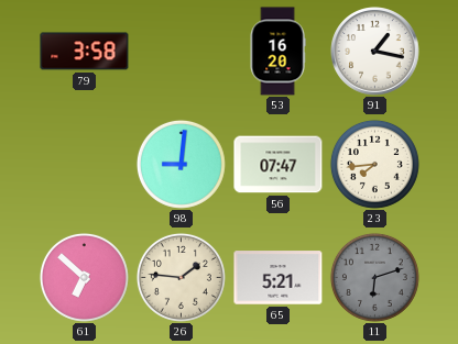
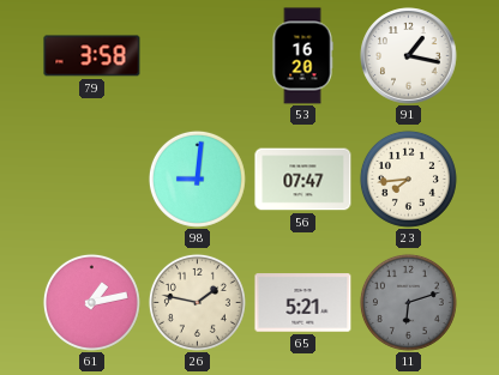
61: 6:52 -> 1:13 (91, 302)
26: 1:46 -> 1:47 (197, 302)
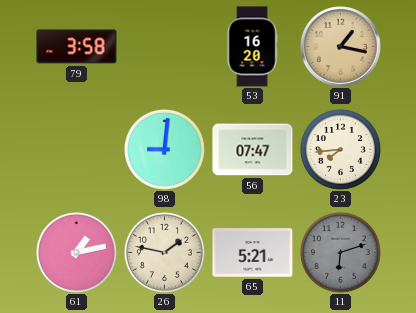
91 dial: white -> champagne (341, 47)
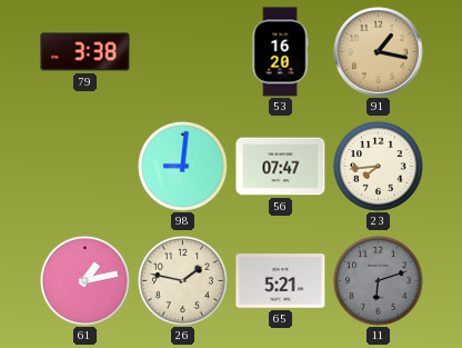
79: 3:58 -> 3:38 (86, 52)
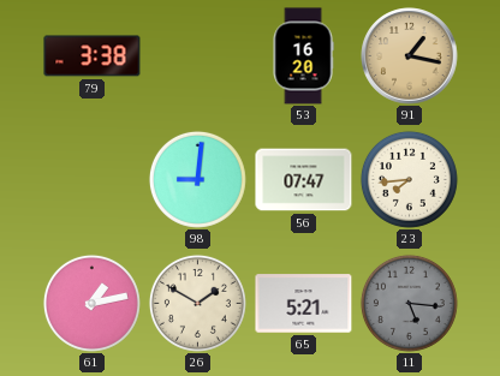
26: 1:47 -> 1:50 (197, 303)
11: 6:12 -> 5:16 (409, 303)
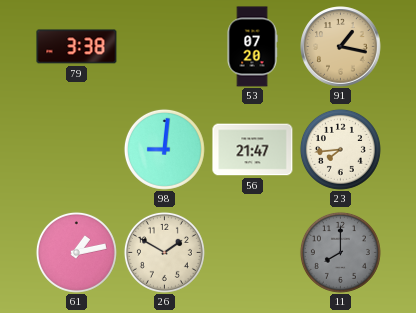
53: 16:20 -> 07:20 (252, 47)
56: 07:47 -> 21:47 (253, 150)
65: 5:21 -> none (304, 304)
11: 5:16 -> 8:00 (340, 252)
